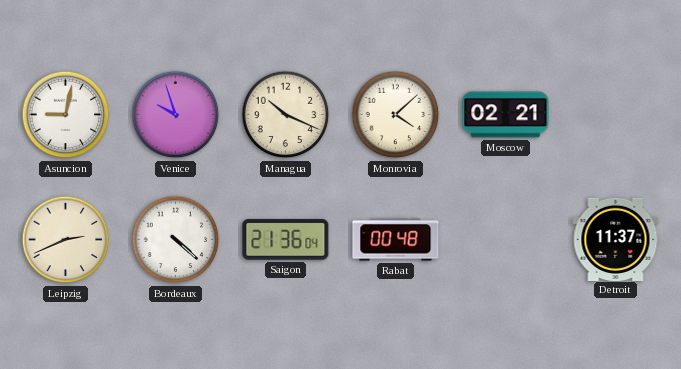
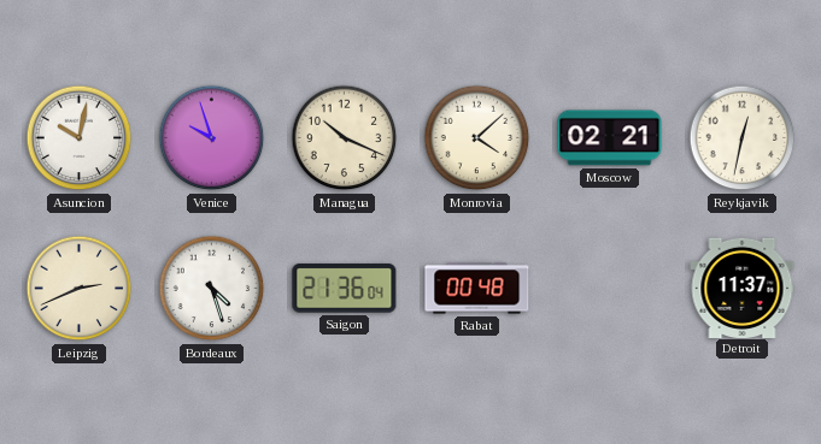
Asuncion: 9:02 -> 10:02 (80, 138)
Reykjavik: none -> 12:32 (743, 138)
Bordeaux: 4:22 -> 4:27 (212, 289)
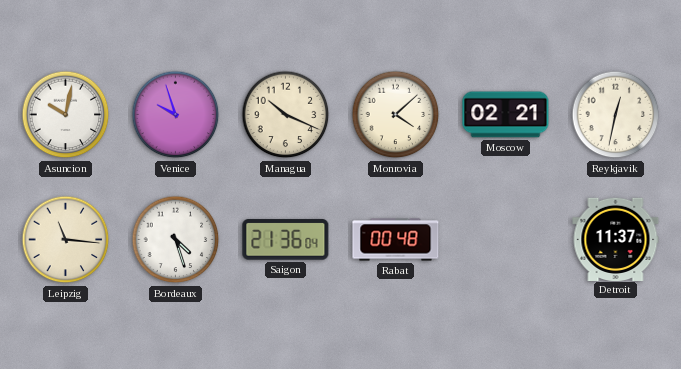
Leipzig: 2:41 -> 11:16 (66, 240)
